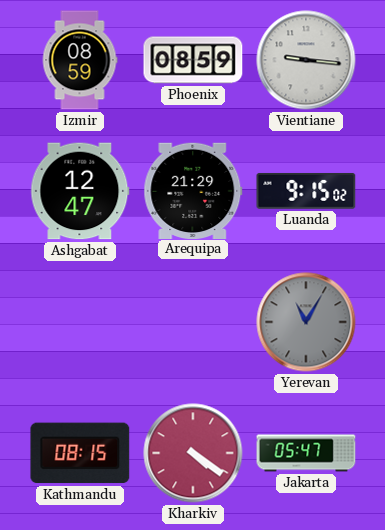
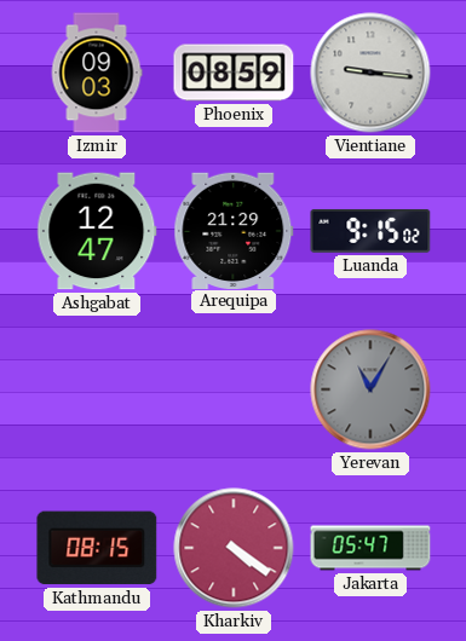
Izmir: 08:59 -> 09:03 (97, 73)
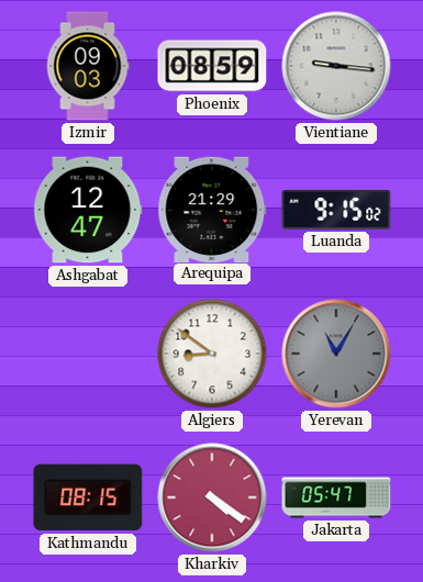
Algiers: none -> 8:51 (212, 354)
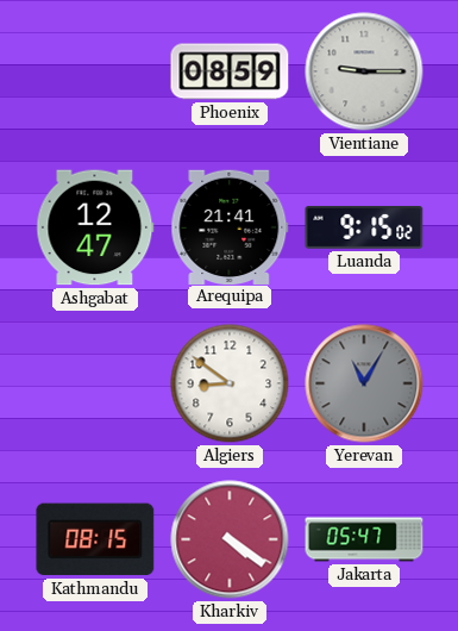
Izmir: 09:03 -> none (88, 66)
Vientiane: 9:16 -> 9:15 (364, 71)
Arequipa: 21:29 -> 21:41 (230, 226)
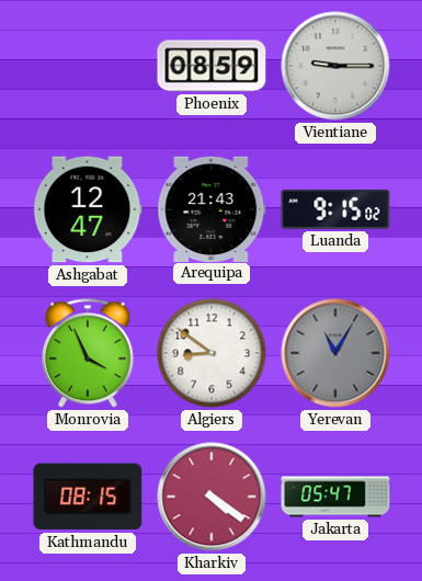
Arequipa: 21:41 -> 21:43 (212, 208)
Monrovia: none -> 3:56 (88, 353)
